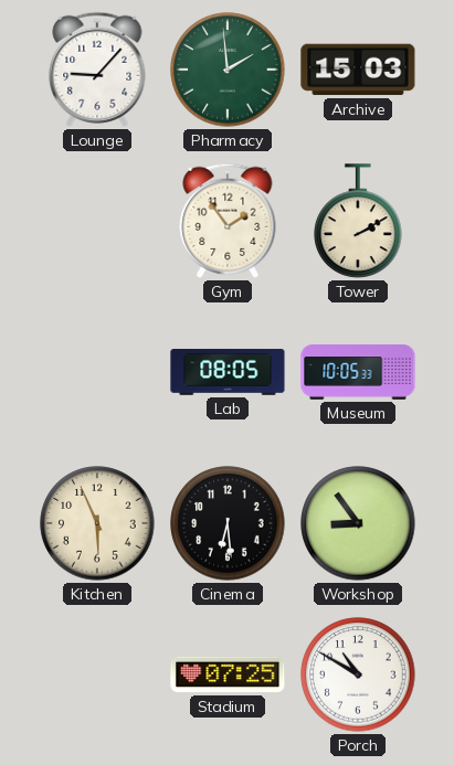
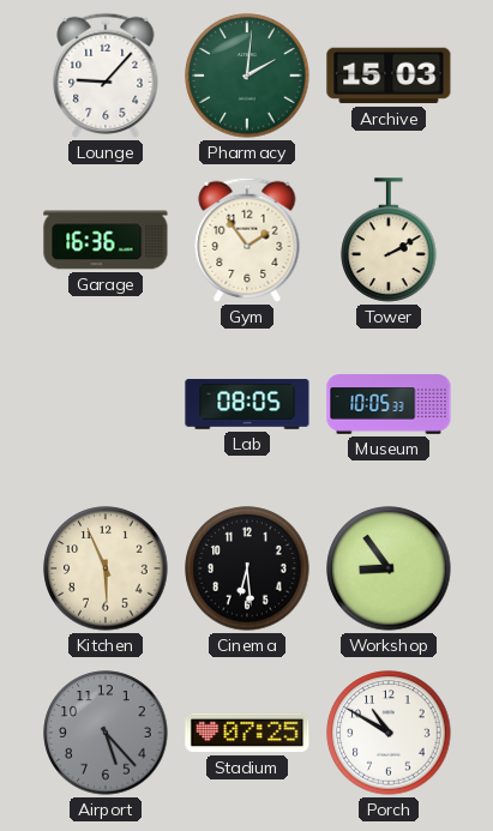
Pharmacy: 1:59 -> 2:01 (247, 76)
Garage: none -> 16:36 (106, 240)
Airport: none -> 5:23 (106, 733)
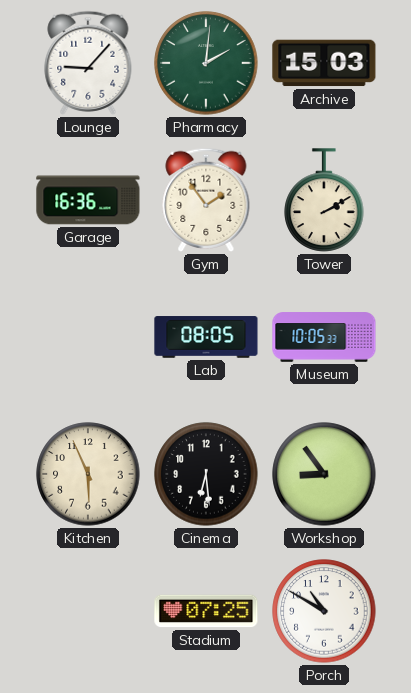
Airport: 5:23 -> none (106, 733)
